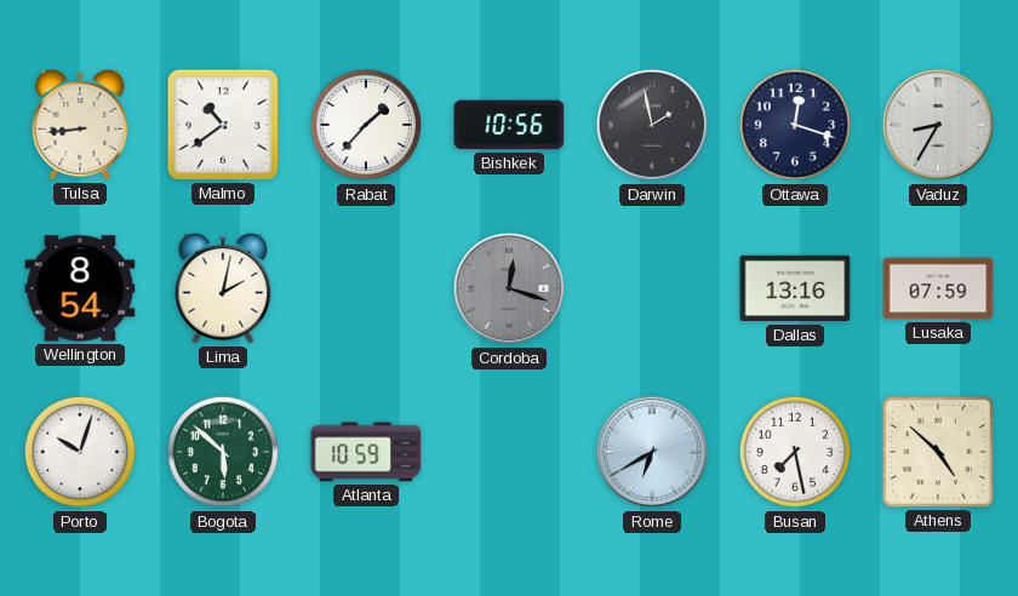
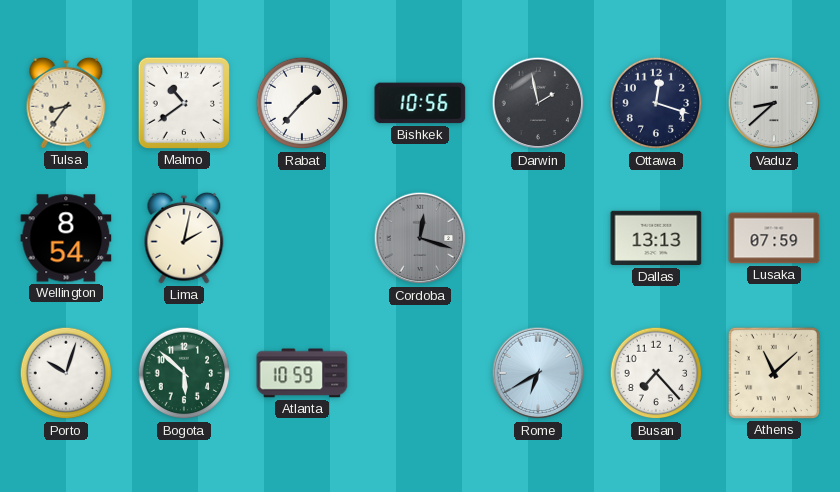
Tulsa: 8:44 -> 8:36 (66, 103)
Vaduz: 8:35 -> 8:38 (774, 103)
Dallas: 13:16 -> 13:13 (656, 238)
Busan: 7:28 -> 7:23 (656, 373)
Athens: 4:52 -> 11:08 (774, 373)
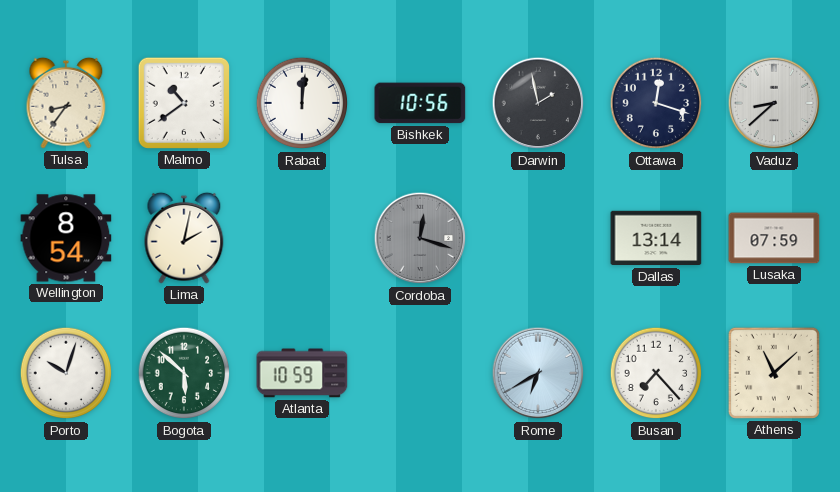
Rabat: 1:37 -> 12:01 (302, 103)
Dallas: 13:13 -> 13:14 (656, 238)
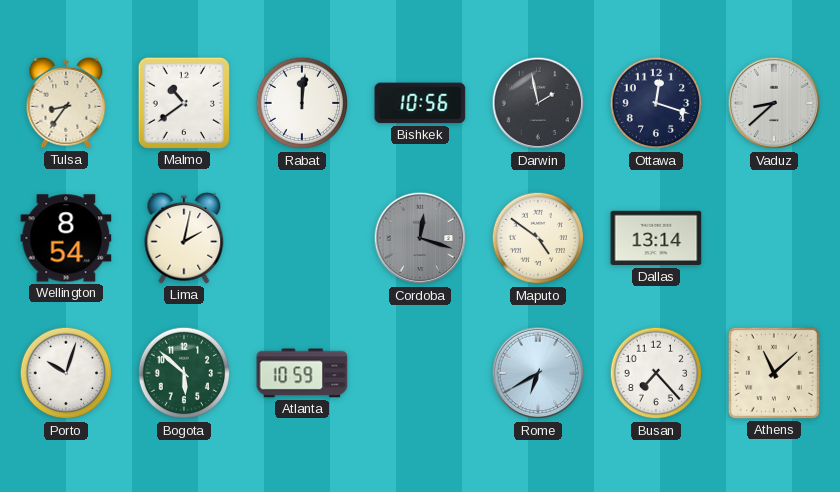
Maputo: none -> 4:51 (538, 238)
Lusaka: 07:59 -> none (774, 238)
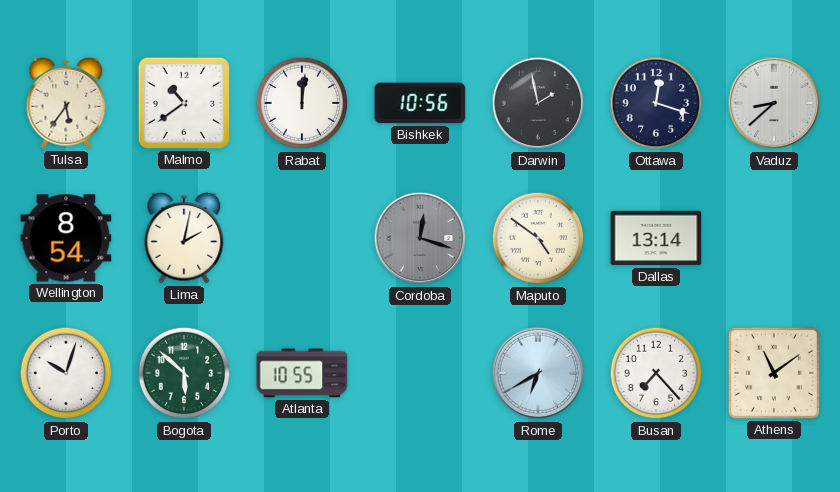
Tulsa: 8:36 -> 5:36 (66, 103)
Atlanta: 10:59 -> 10:55 (302, 373)
Athens: 11:08 -> 11:09 (774, 373)
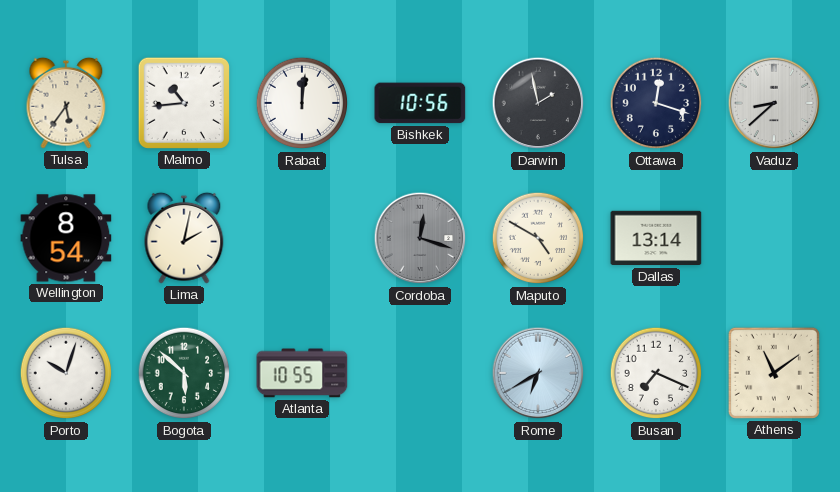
Malmo: 10:39 -> 10:44 (184, 103)
Maputo: 4:51 -> 4:50 (538, 238)
Busan: 7:23 -> 7:19 (656, 373)
